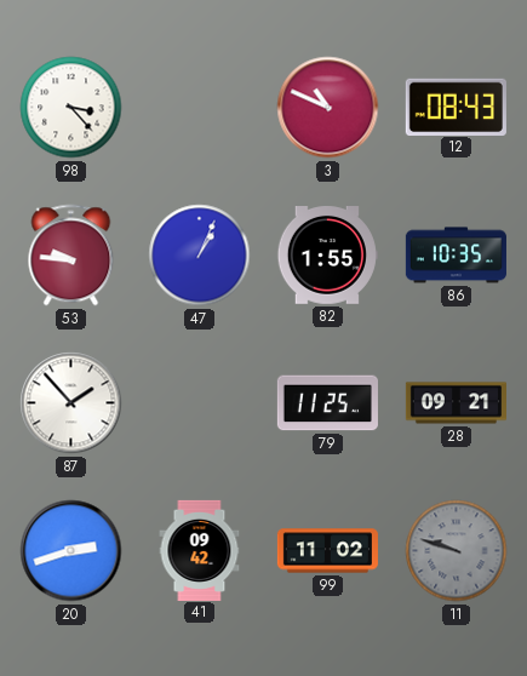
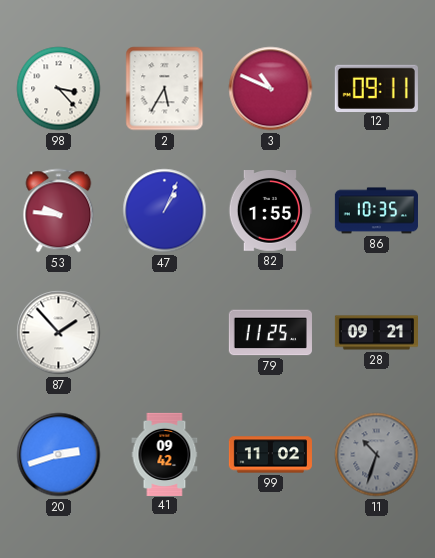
2: none -> 5:35 (165, 89)
12: 08:43 -> 09:11 (376, 88)
11: 9:48 -> 10:33 (377, 455)
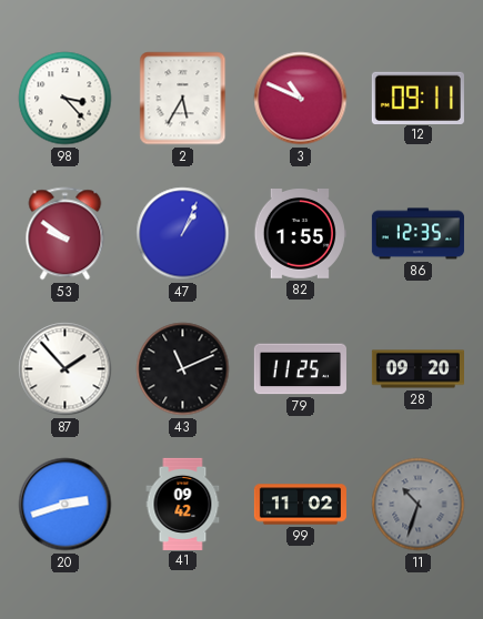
53: 9:46 -> 9:51 (66, 234)
86: 10:35 -> 12:35 (417, 234)
43: none -> 11:11 (183, 369)
28: 09:21 -> 09:20 (417, 369)
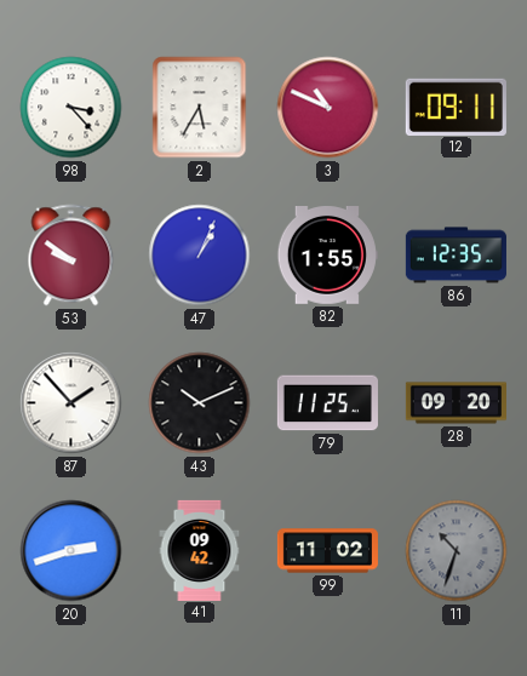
43: 11:11 -> 10:11 (200, 403)
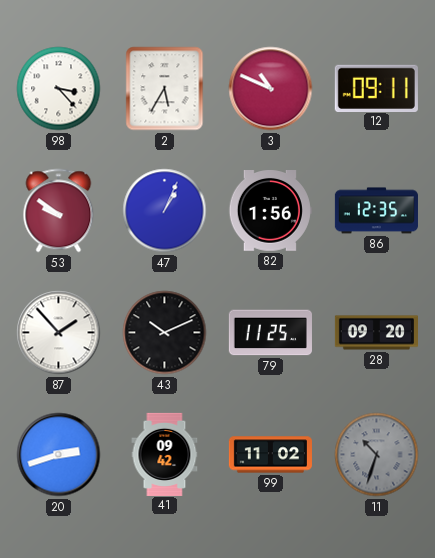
82: 1:55 -> 1:56 (270, 211)
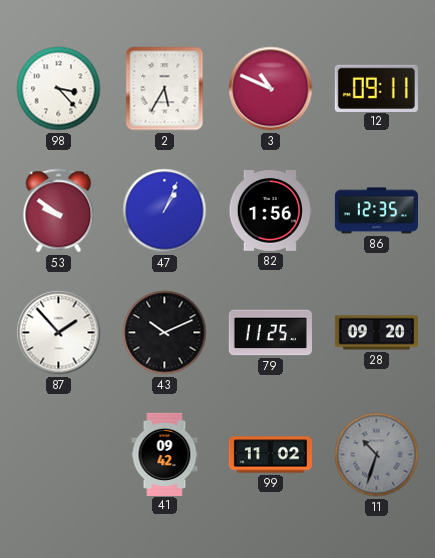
20: 2:42 -> none (59, 455)
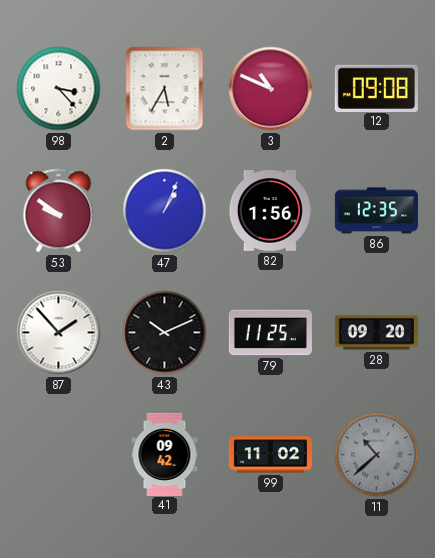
12: 09:11 -> 09:08 (376, 88)
11: 10:33 -> 10:38 (377, 455)
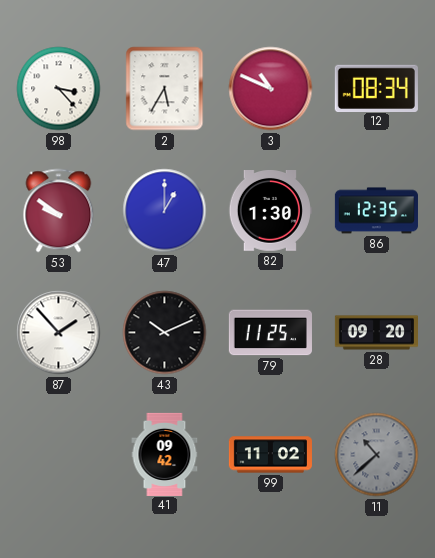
12: 09:08 -> 08:34 (376, 88)
47: 1:04 -> 1:00 (165, 211)
82: 1:56 -> 1:30 (270, 211)
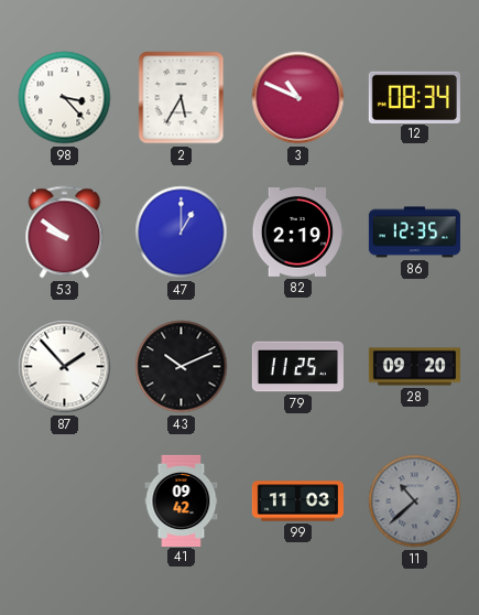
82: 1:30 -> 2:19 (297, 233)
99: 11:02 -> 11:03 (297, 501)
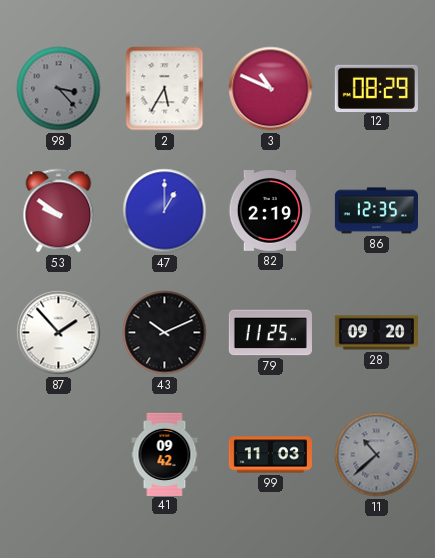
98 dial: white -> grey (59, 89)
12: 08:34 -> 08:29 (376, 88)
